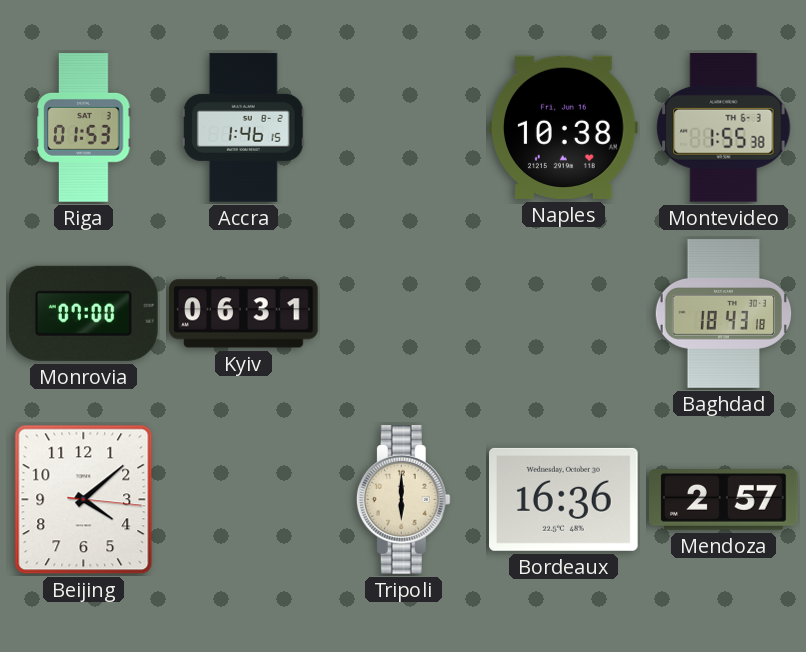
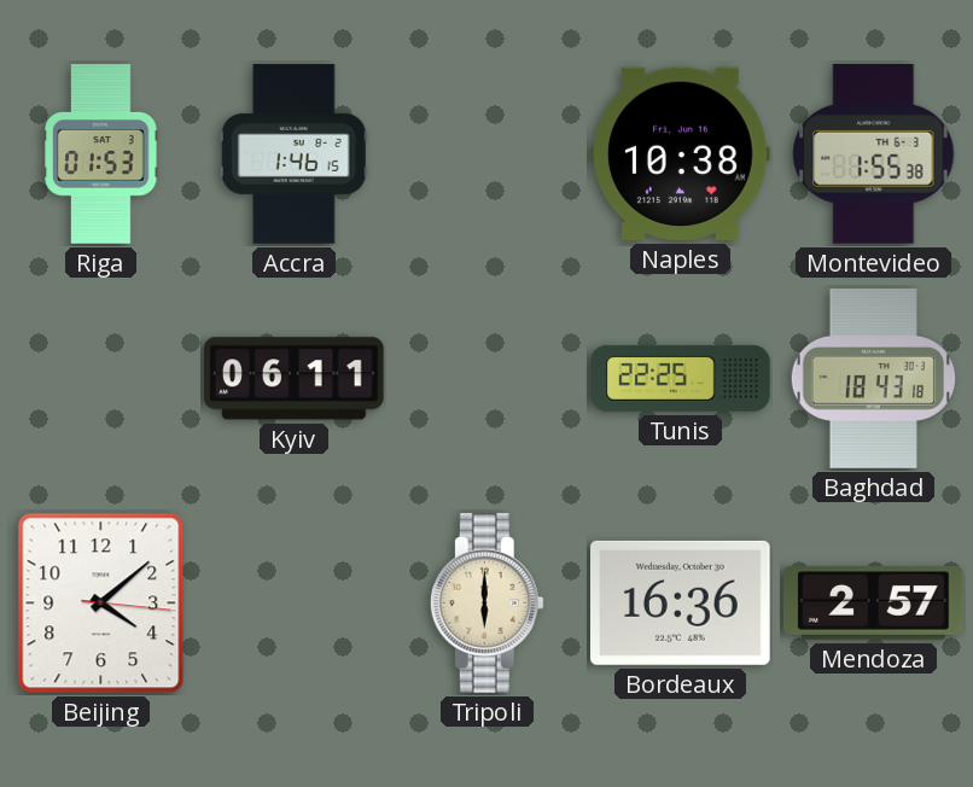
Monrovia: 07:00 -> none (83, 313)
Kyiv: 06:31 -> 06:11 (295, 379)
Tunis: none -> 22:25 (681, 378)
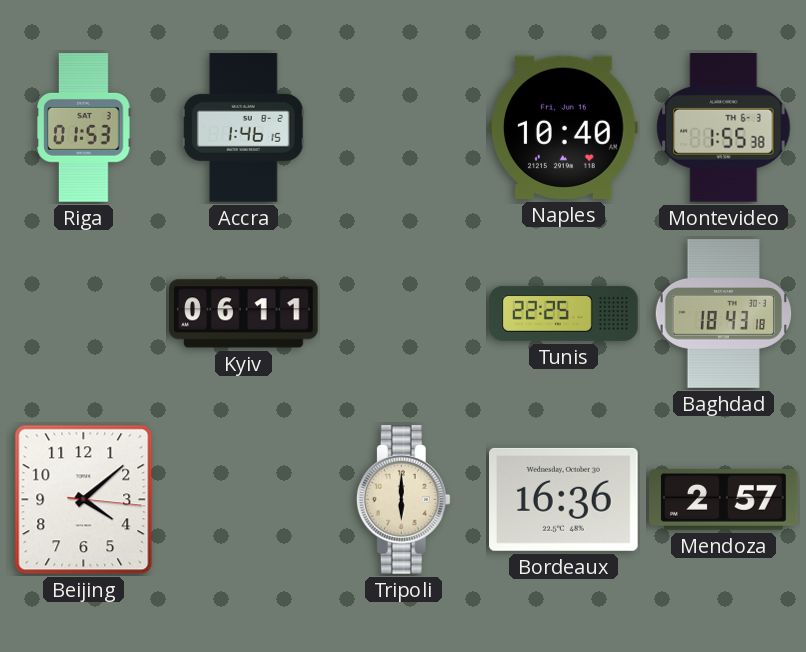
Naples: 10:38 -> 10:40 (564, 127)
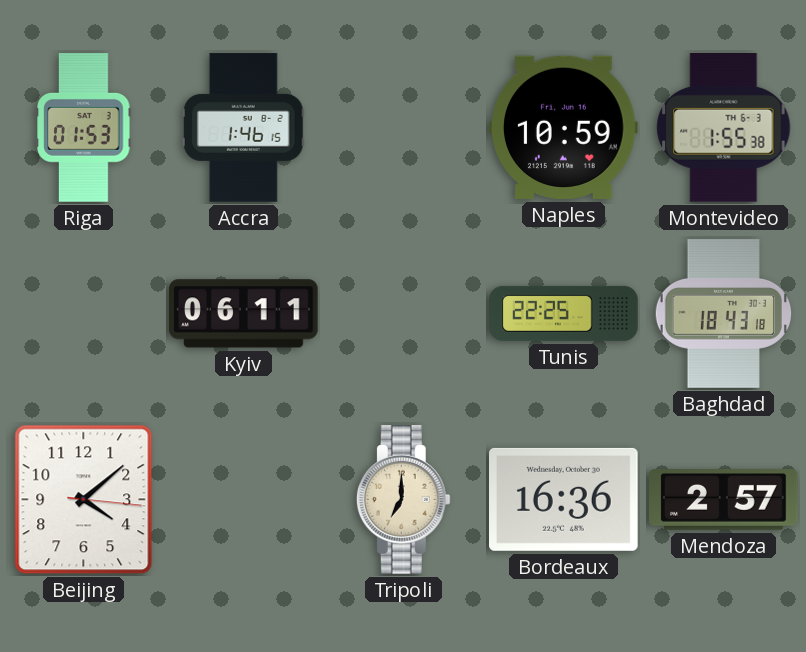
Naples: 10:40 -> 10:59 (564, 127)
Tripoli: 6:00 -> 7:00 (403, 500)
